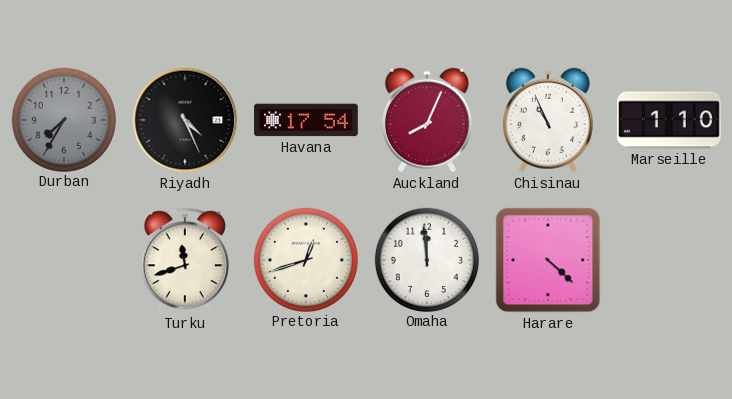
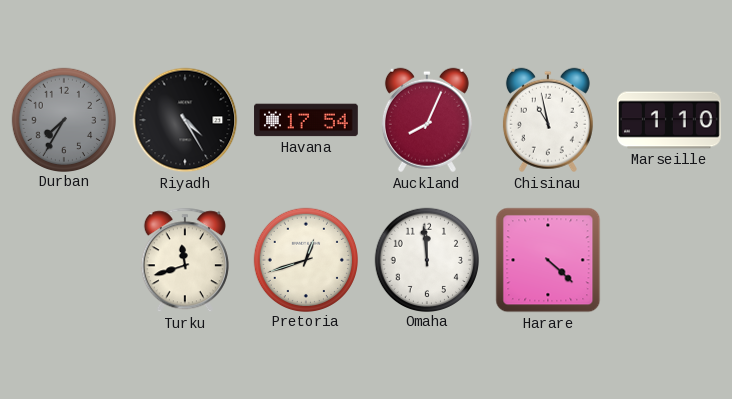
Riyadh: 4:26 -> 4:25 (185, 120)
Chisinau: 10:56 -> 10:58 (548, 120)
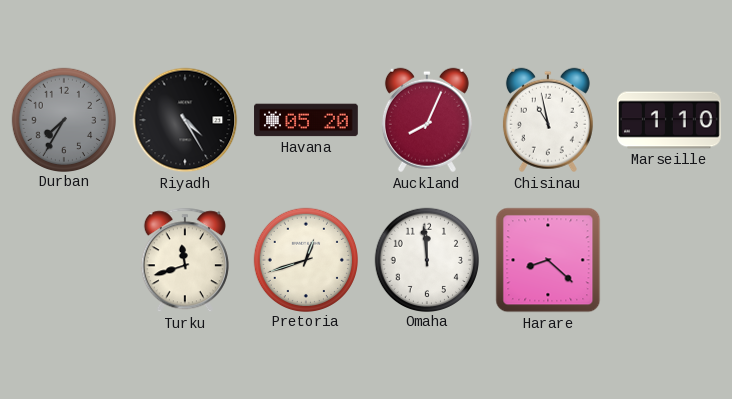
Havana: 17:54 -> 05:20 (306, 120)
Harare: 4:22 -> 8:22 (548, 260)
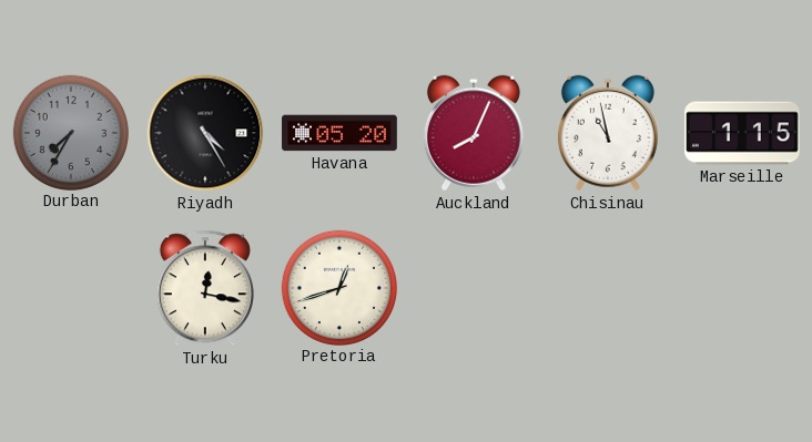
Marseille: 1:10 -> 1:15 (742, 133)
Turku: 11:42 -> 12:17 (205, 288)
Omaha: 11:59 -> none (426, 259)
Harare: 8:22 -> none (548, 260)
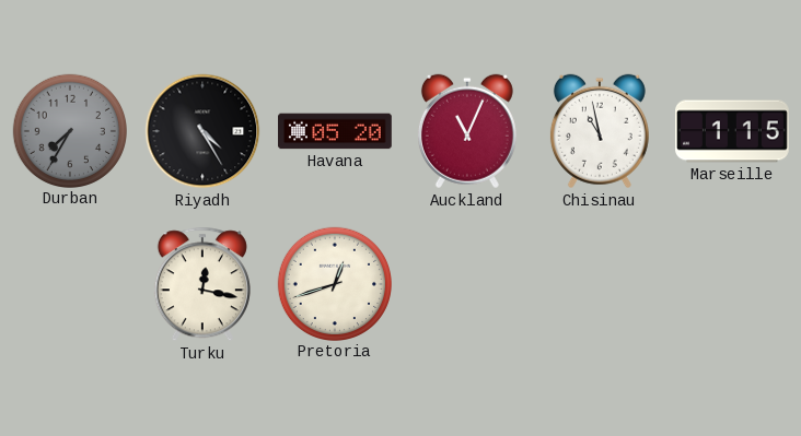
Auckland: 8:04 -> 11:04 (467, 131)
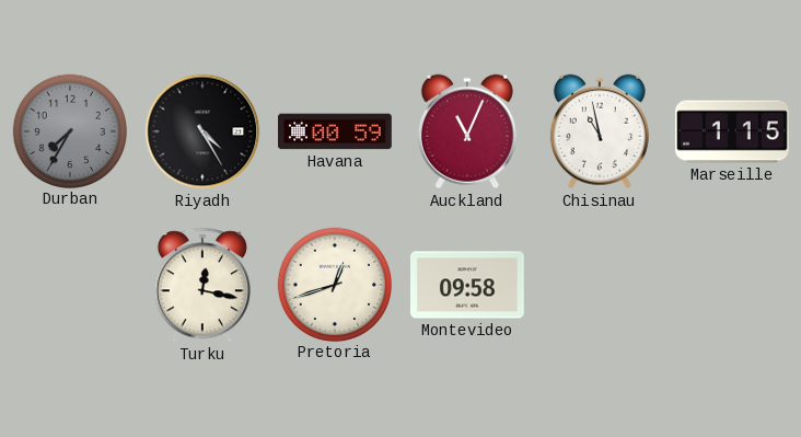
Havana: 05:20 -> 00:59 (335, 131)
Montevideo: none -> 09:58 (468, 285)
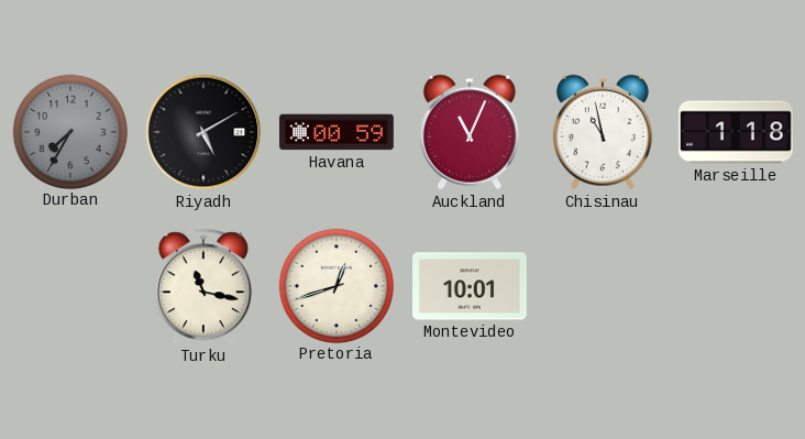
Riyadh: 4:25 -> 5:10 (203, 132)
Marseille: 1:15 -> 1:18 (736, 132)
Turku: 12:17 -> 11:17 (203, 286)
Montevideo: 09:58 -> 10:01 (471, 286)
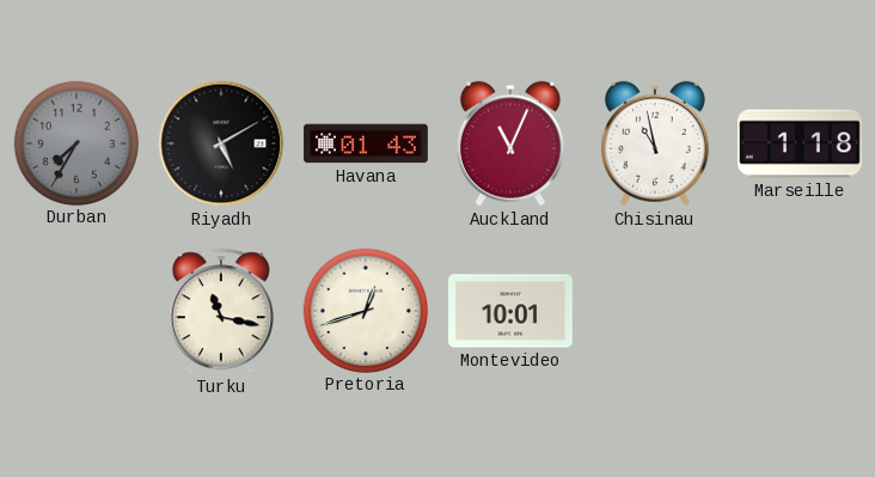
Havana: 00:59 -> 01:43 (366, 143)
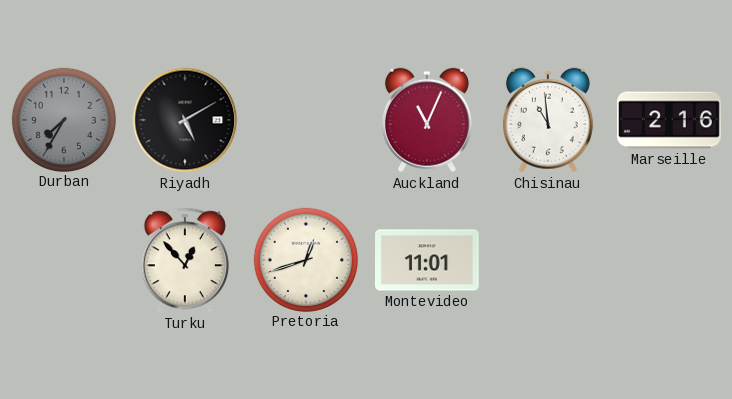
Havana: 01:43 -> none (366, 143)
Chisinau: 10:58 -> 10:59 (548, 120)
Marseille: 1:18 -> 2:16 (669, 120)
Turku: 11:17 -> 12:53 (185, 260)
Montevideo: 10:01 -> 11:01 (428, 260)
